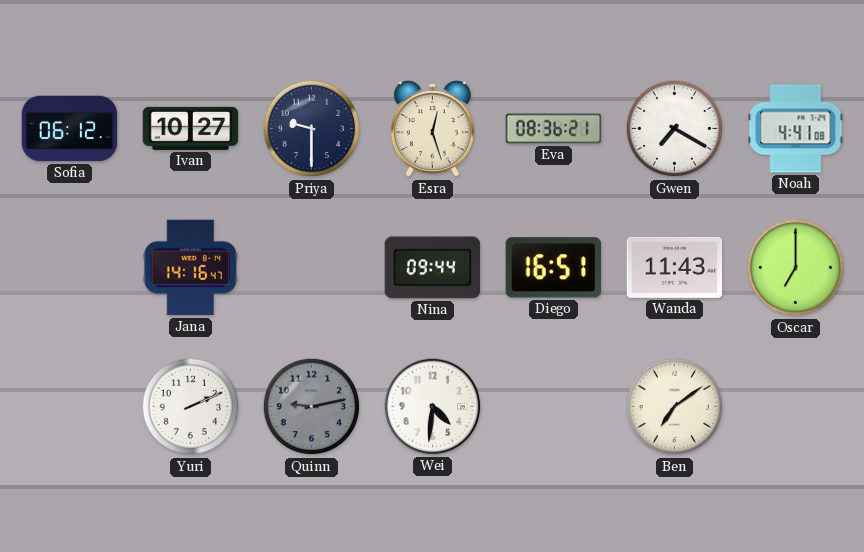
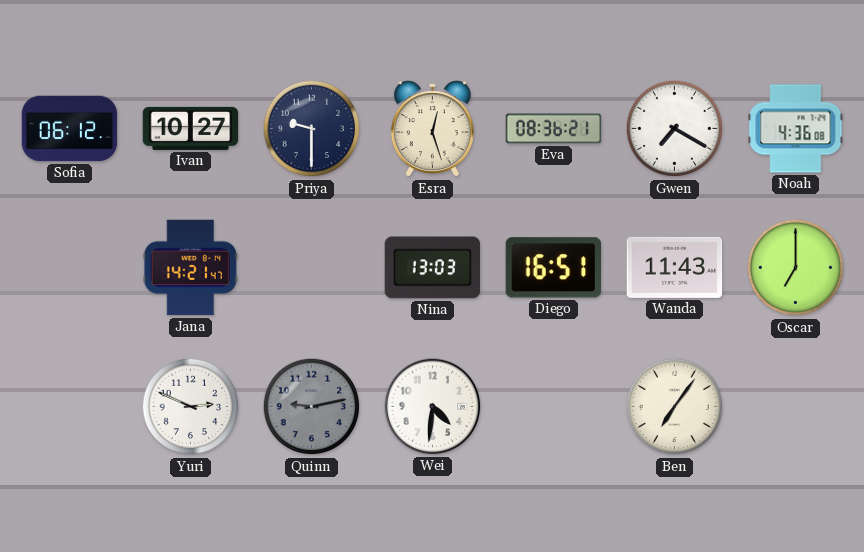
Noah: 4:41 -> 4:36 (796, 129)
Jana: 14:16 -> 14:21 (190, 268)
Nina: 09:44 -> 13:03 (433, 268)
Yuri: 2:11 -> 2:49 (191, 407)
Ben: 7:09 -> 7:06 (675, 407)
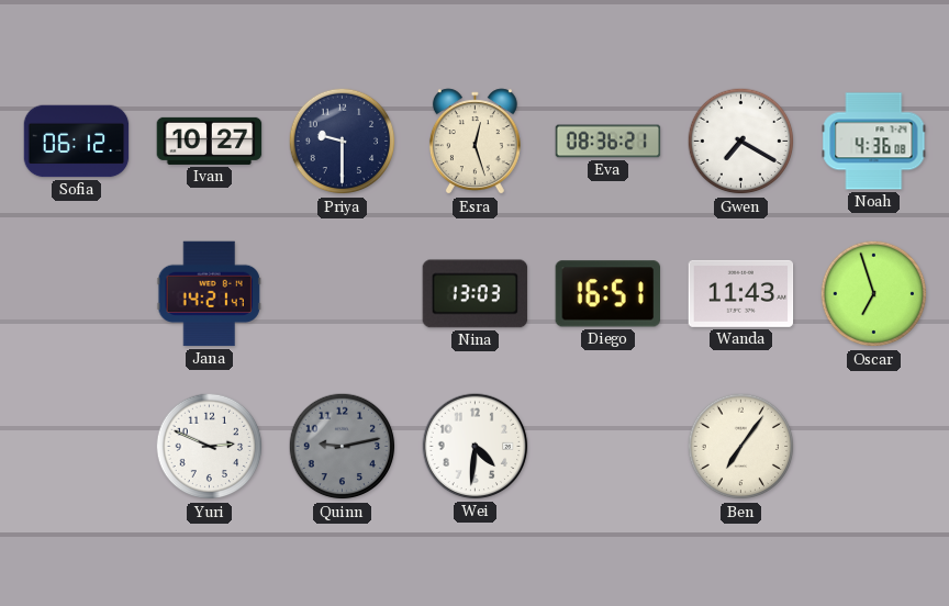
Oscar: 7:00 -> 6:57 (874, 294)
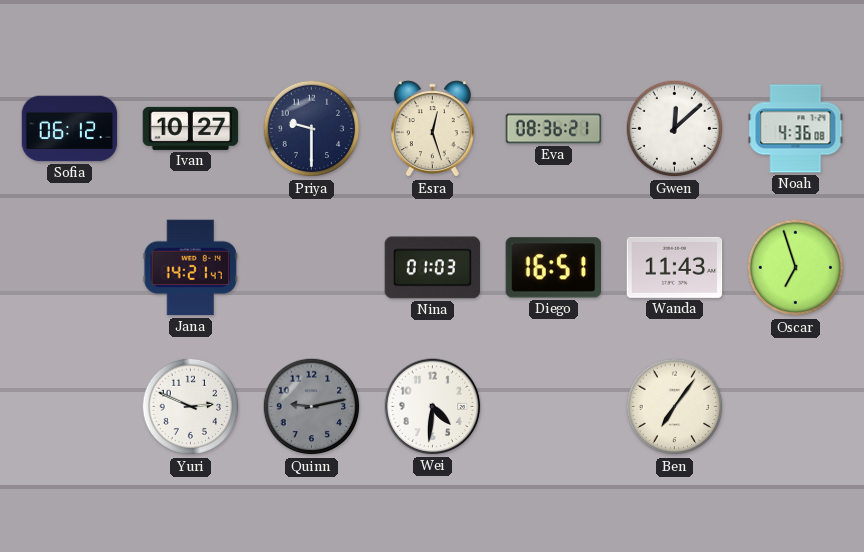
Gwen: 7:20 -> 12:08 (675, 129)
Nina: 13:03 -> 01:03 (433, 268)
